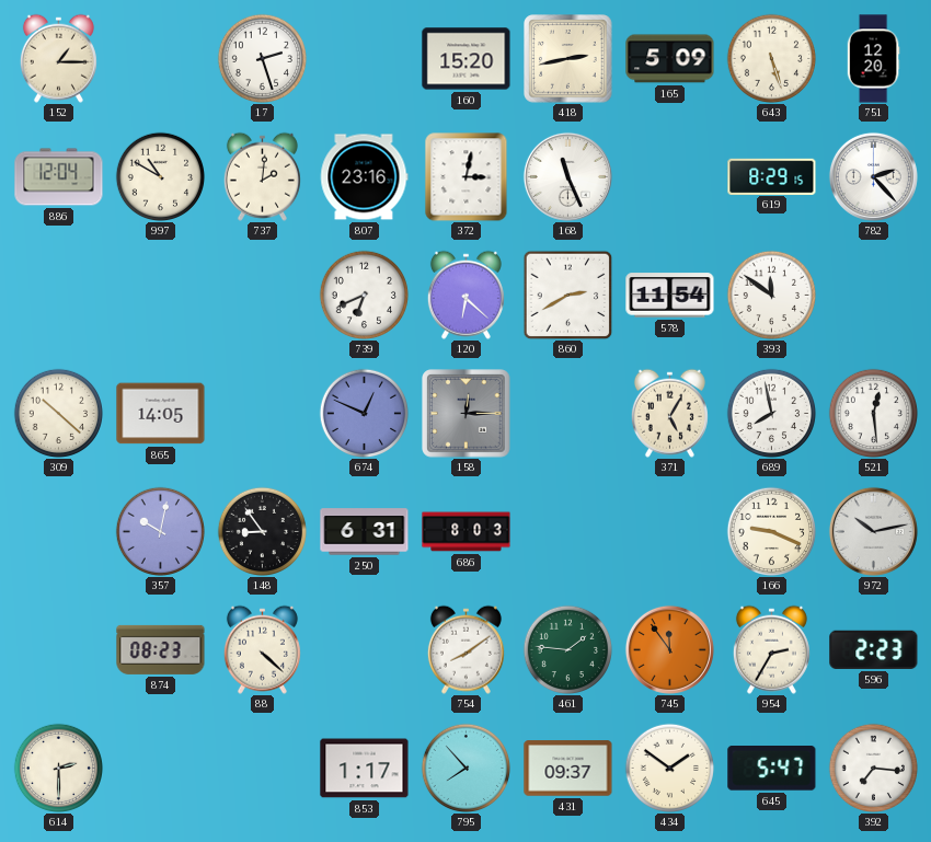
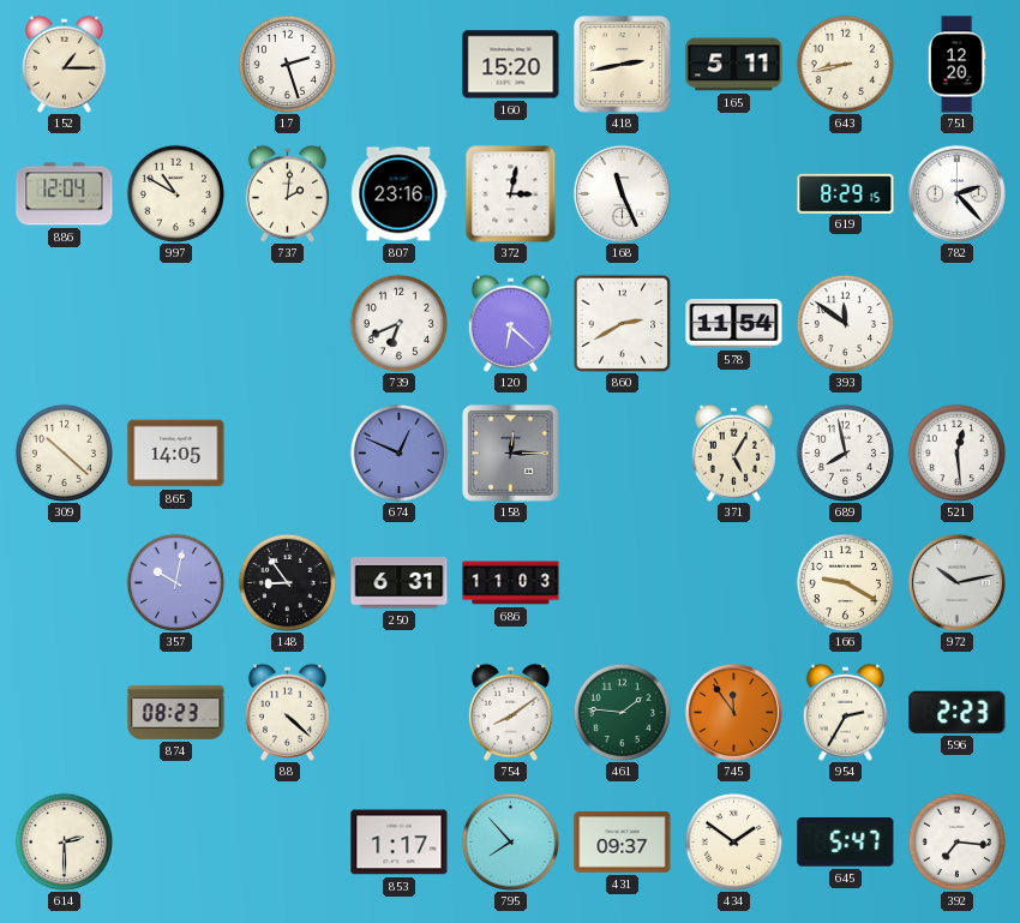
165: 5:09 -> 5:11 (734, 65)
643: 5:27 -> 8:43 (845, 64)
686: 8:03 -> 11:03 (511, 583)
166: 9:19 -> 9:20 (845, 582)
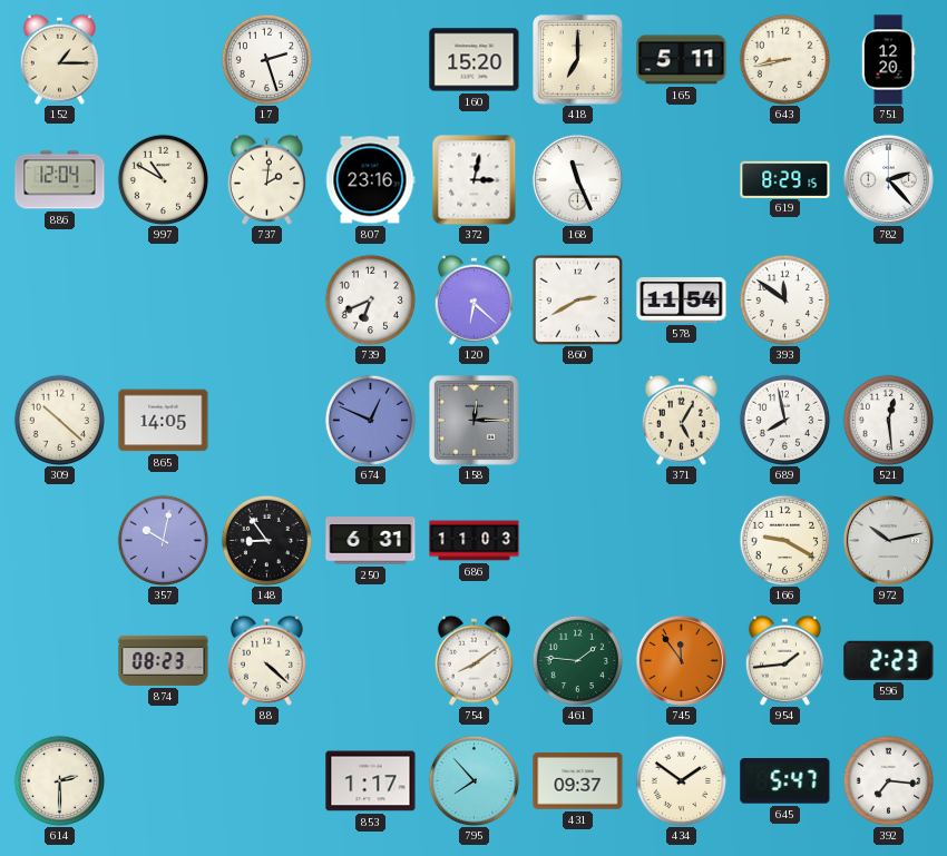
418: 2:43 -> 7:00 (578, 60)
954: 2:35 -> 1:44 (784, 660)
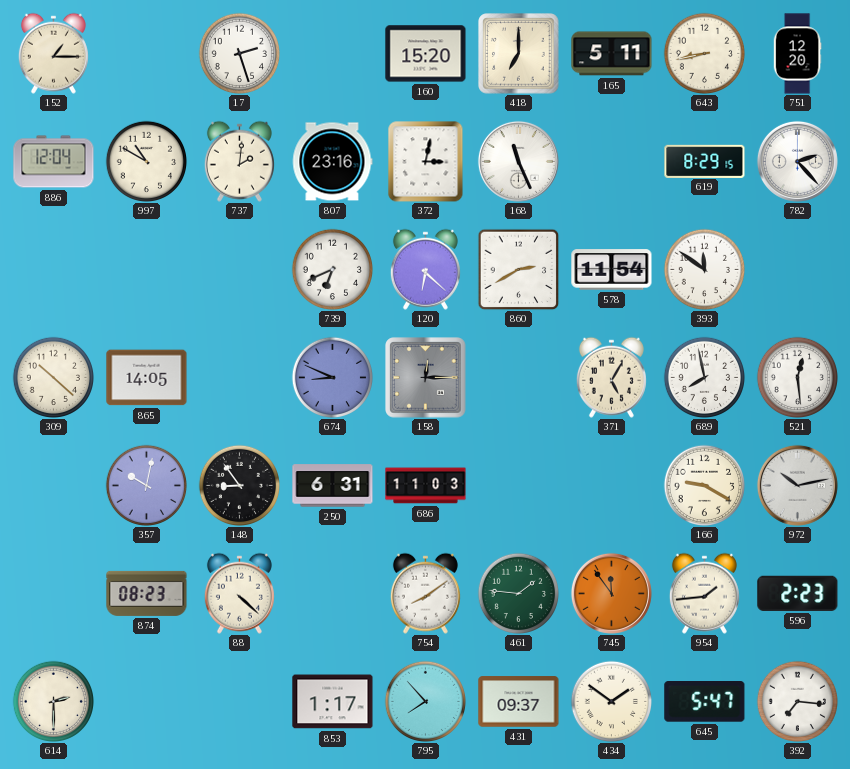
674: 12:49 -> 8:49 (332, 377)
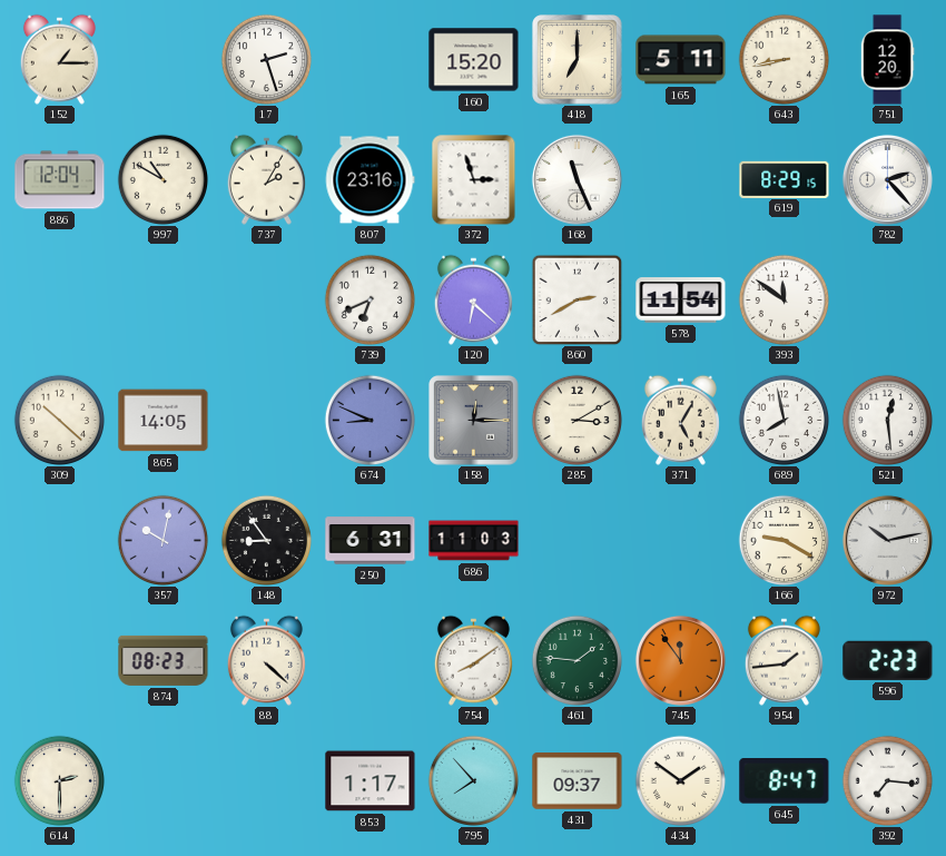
737: 2:01 -> 2:05 (266, 179)
372: 3:02 -> 2:57 (474, 179)
285: none -> 3:10 (577, 420)
645: 5:47 -> 8:47 (785, 781)
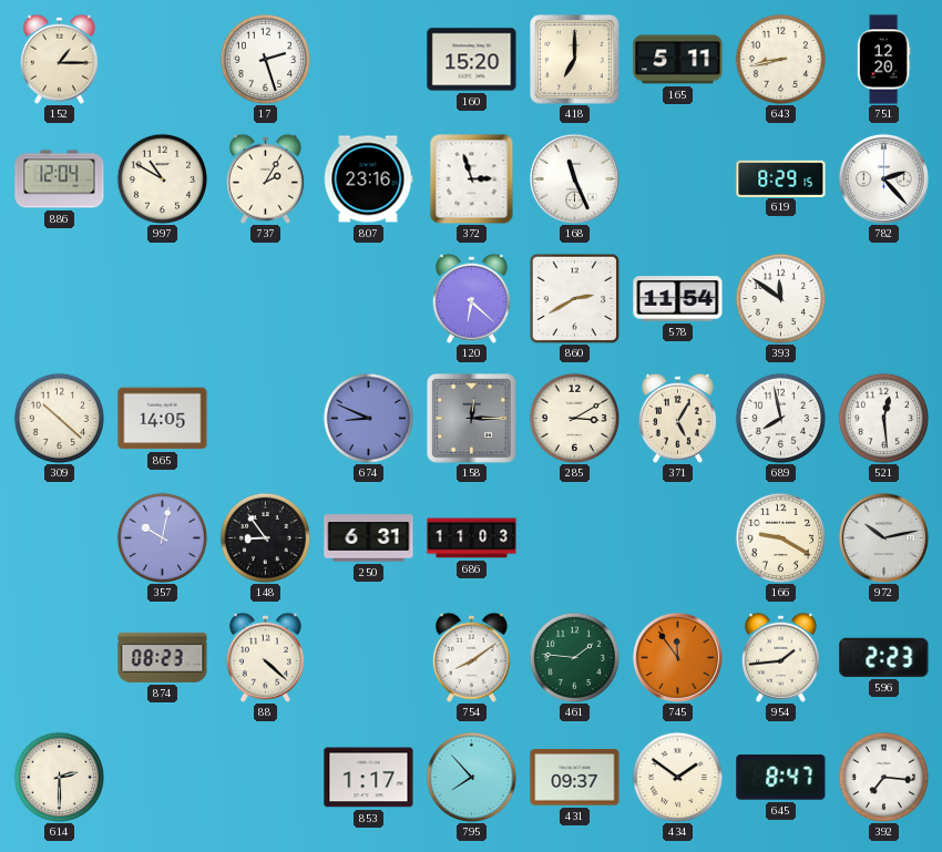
739: 6:41 -> none (369, 299)
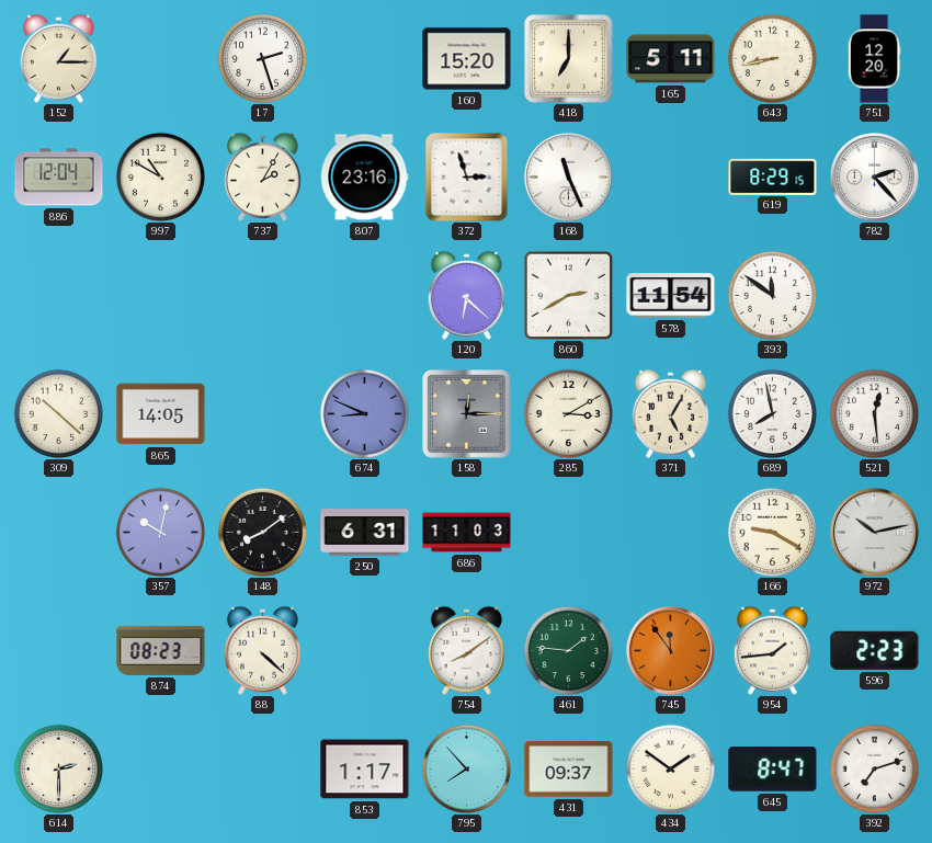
148: 8:54 -> 8:09 (262, 532)
392: 7:16 -> 7:12 (874, 768)
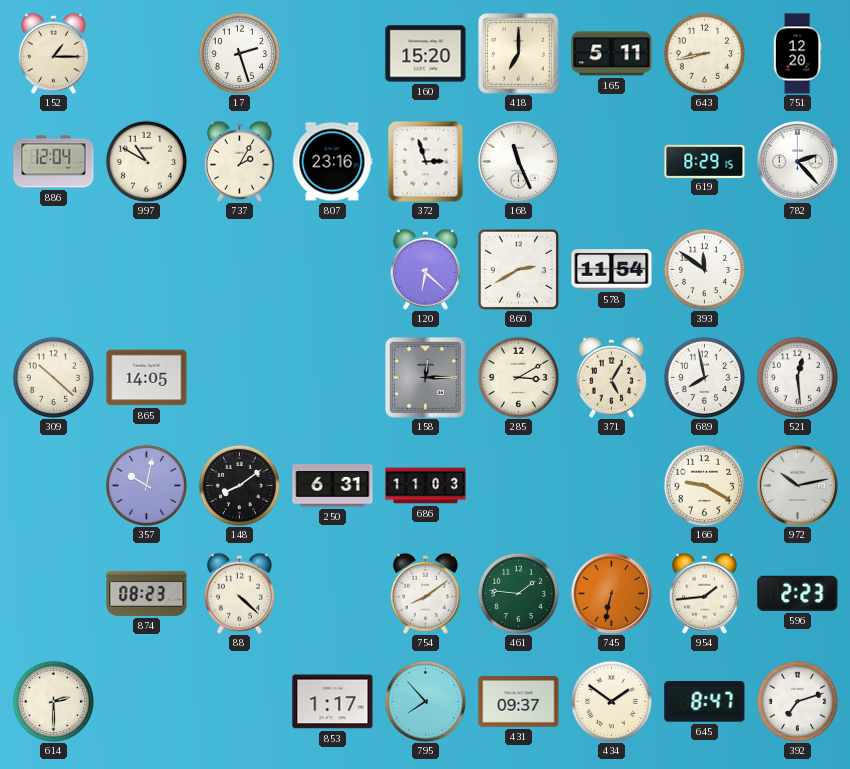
674: 8:49 -> none (364, 413)
745: 11:54 -> 6:32 (611, 593)
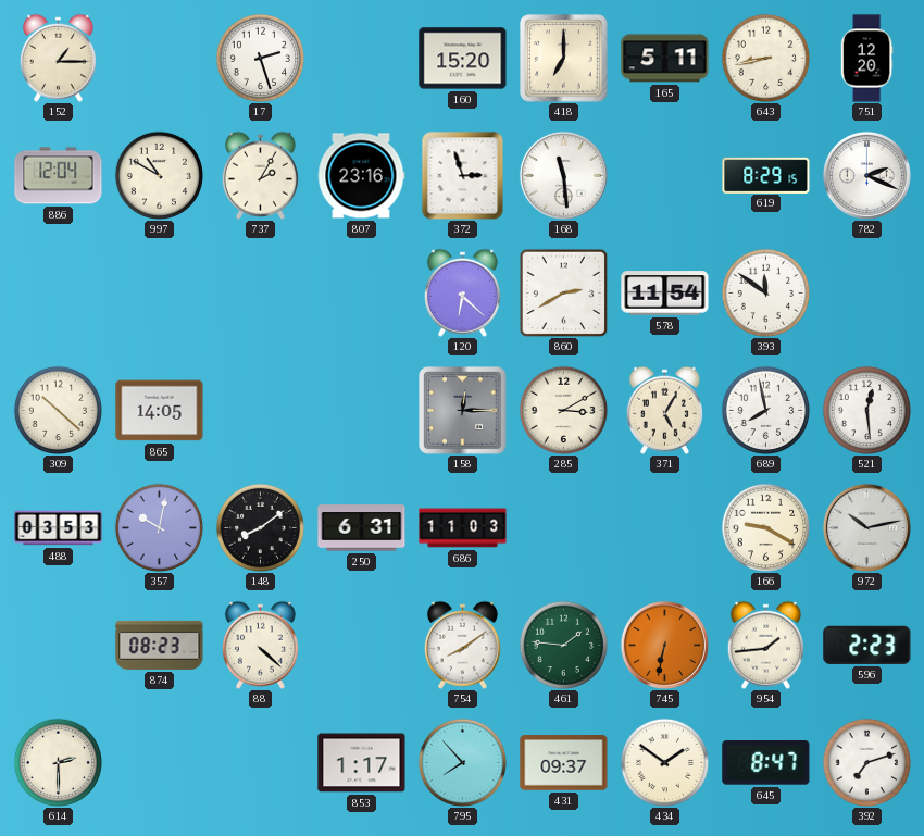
168: 11:26 -> 11:29 (563, 175)
782: 2:23 -> 2:19 (866, 175)
488: none -> 03:53 (59, 528)
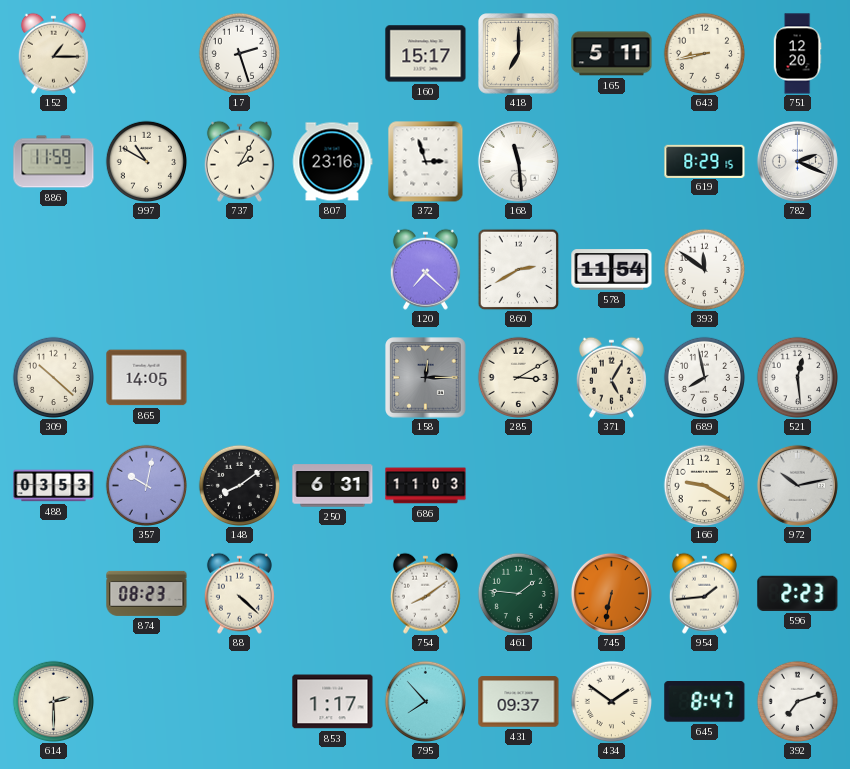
160: 15:20 -> 15:17 (426, 54)
886: 12:04 -> 11:59 (54, 162)
120: 6:22 -> 7:22 (425, 269)
